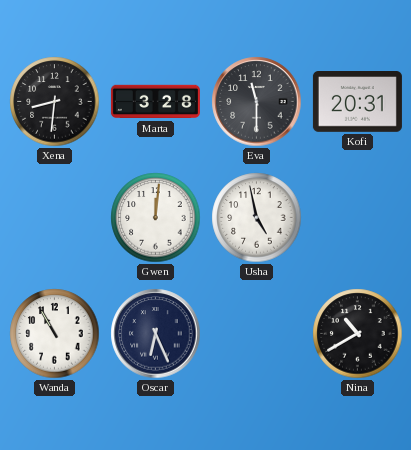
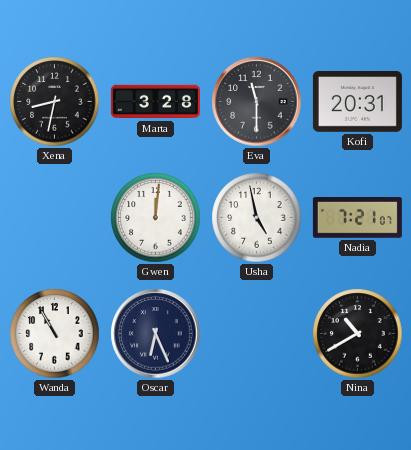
Xena: 8:31 -> 8:32 (55, 102)
Nadia: none -> 7:21 (357, 218)
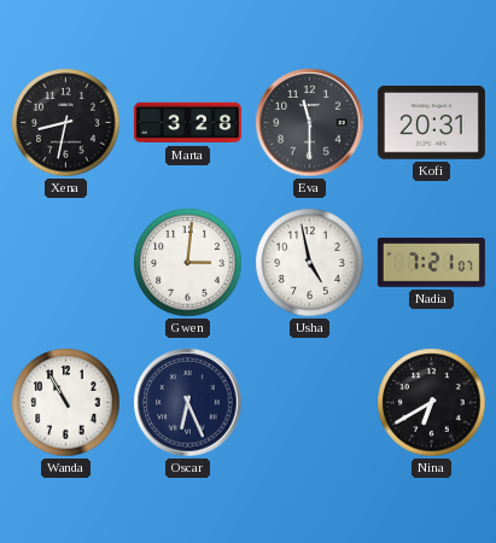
Gwen: 12:01 -> 3:01 (188, 263)
Nina: 10:40 -> 6:40 (432, 403)
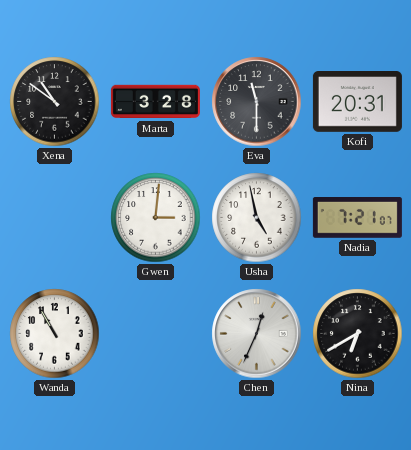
Xena: 8:32 -> 10:51 (55, 102)
Oscar: 6:26 -> none (188, 403)
Chen: none -> 12:34 (257, 334)
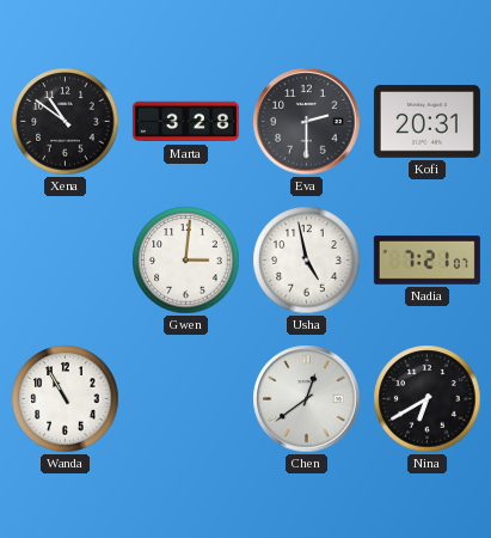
Eva: 11:30 -> 2:30 (307, 122)
Chen: 12:34 -> 12:39 (307, 399)
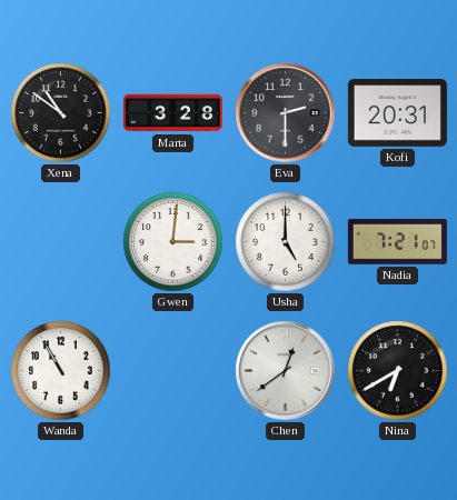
Usha: 4:58 -> 5:00 (286, 242)
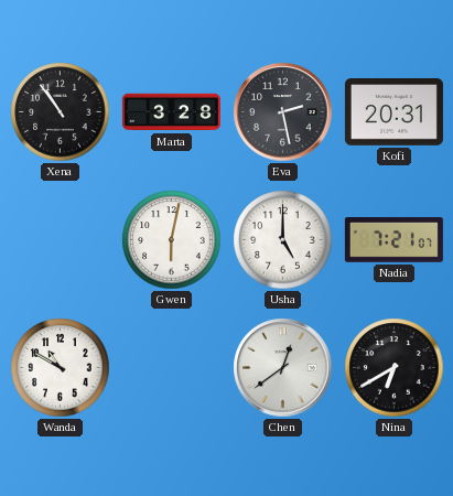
Xena: 10:51 -> 10:54 (61, 112)
Eva: 2:30 -> 2:28 (283, 112)
Gwen: 3:01 -> 6:02 (172, 240)
Wanda: 10:55 -> 10:50 (61, 368)
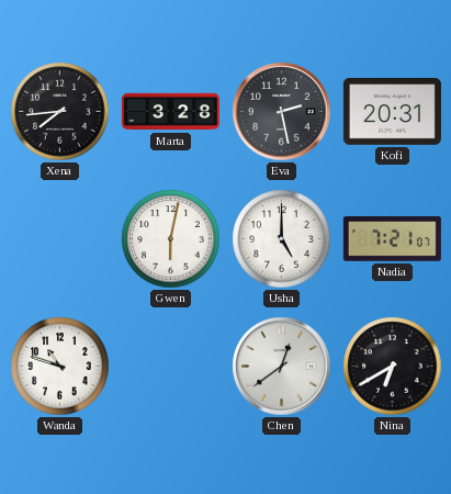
Xena: 10:54 -> 7:44 (60, 112)
Wanda: 10:50 -> 10:48 (60, 367)
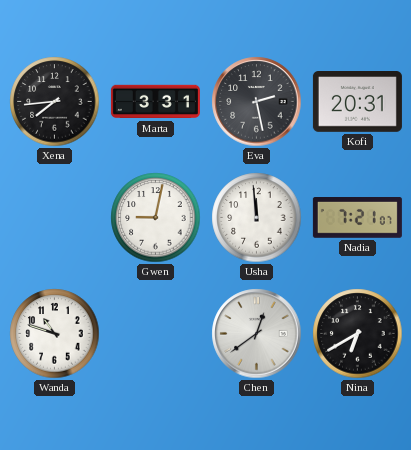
Marta: 3:28 -> 3:31 (155, 102)
Gwen: 6:02 -> 9:02 (156, 218)
Usha: 5:00 -> 11:59 (257, 218)
